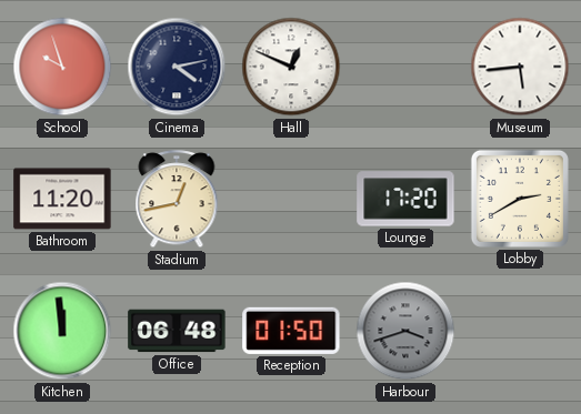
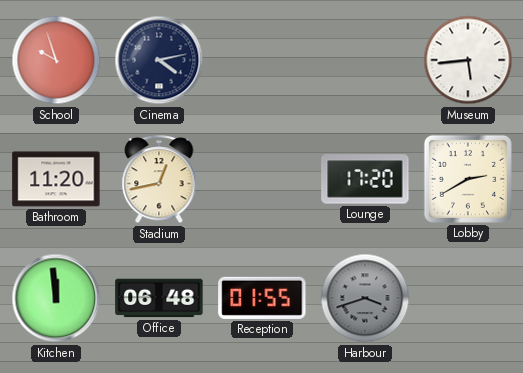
Hall: 12:49 -> none (291, 67)
Reception: 01:50 -> 01:55 (262, 298)
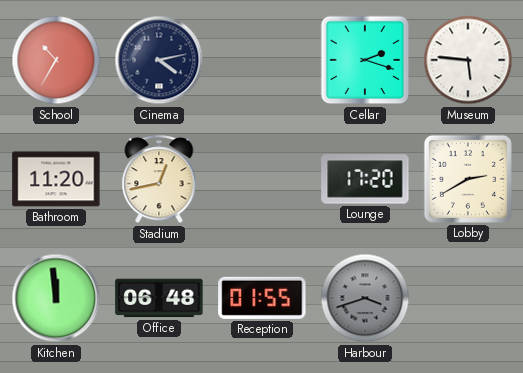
School: 9:57 -> 10:35 (56, 60)
Cellar: none -> 2:18 (365, 60)
Museum: 5:44 -> 5:46 (468, 60)
